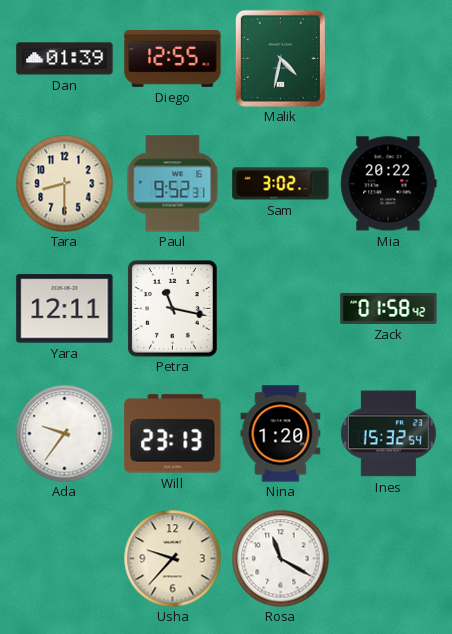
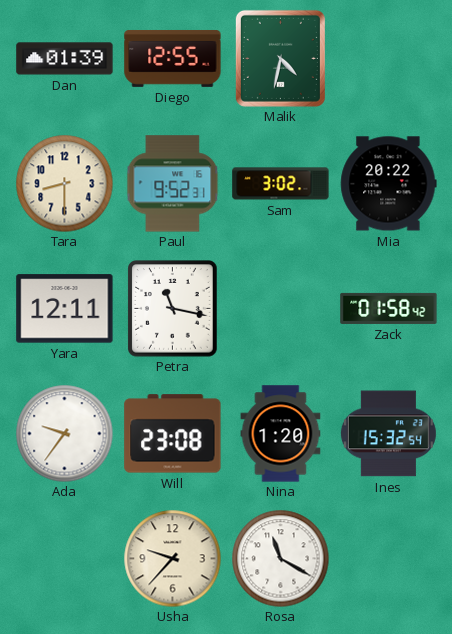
Will: 23:13 -> 23:08 (173, 434)
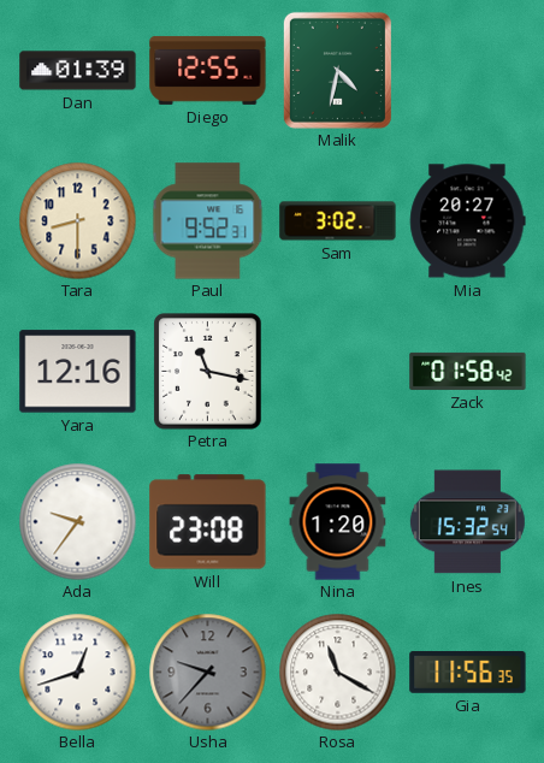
Mia: 20:22 -> 20:27 (468, 221)
Yara: 12:11 -> 12:16 (78, 372)
Bella: none -> 12:42 (77, 672)
Usha dial: cream -> grey (207, 672)
Gia: none -> 11:56 (468, 672)
